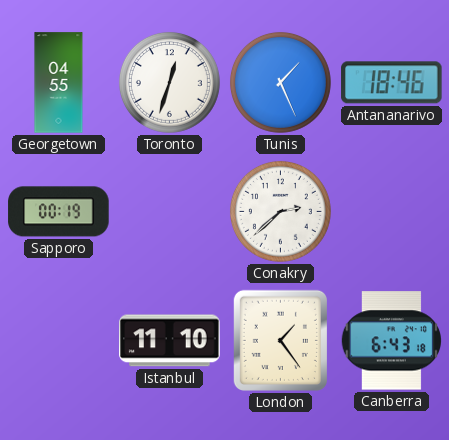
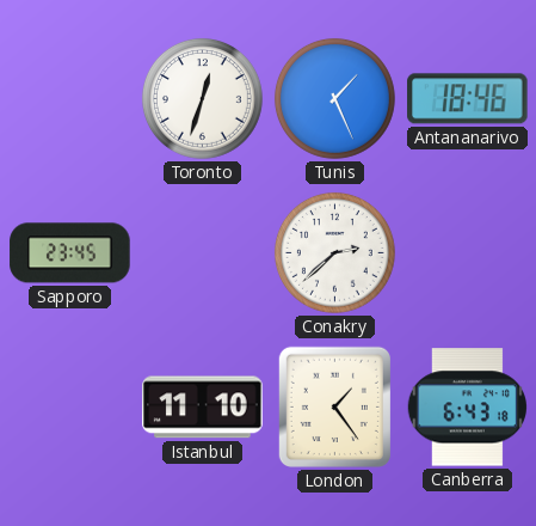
Georgetown: 04:55 -> none (59, 83)
Sapporo: 00:19 -> 23:45 (70, 253)
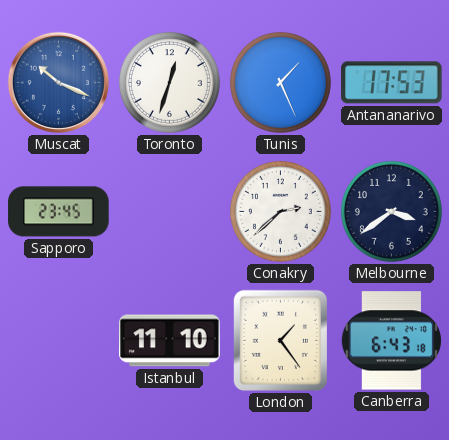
Muscat: none -> 10:19 (58, 82)
Antananarivo: 18:46 -> 17:53 (392, 83)
Melbourne: none -> 3:39 (391, 211)
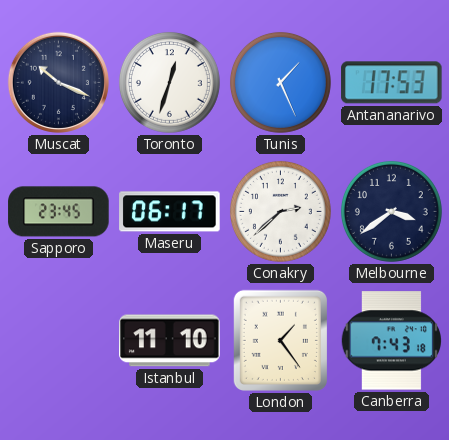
Muscat dial: blue -> navy (58, 82)
Maseru: none -> 06:17 (170, 212)
Canberra: 6:43 -> 7:43 (391, 341)
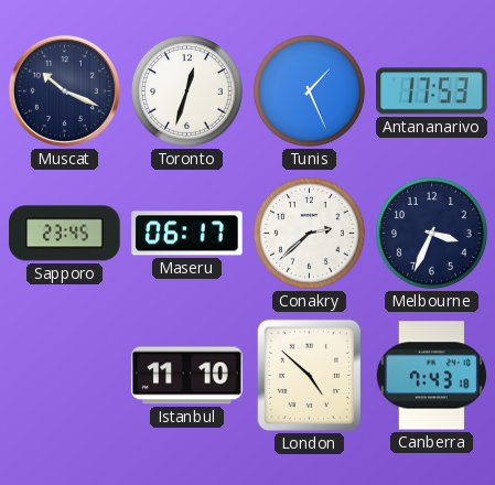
Melbourne: 3:39 -> 3:34 (431, 233)
London: 1:24 -> 4:52 (309, 375)
